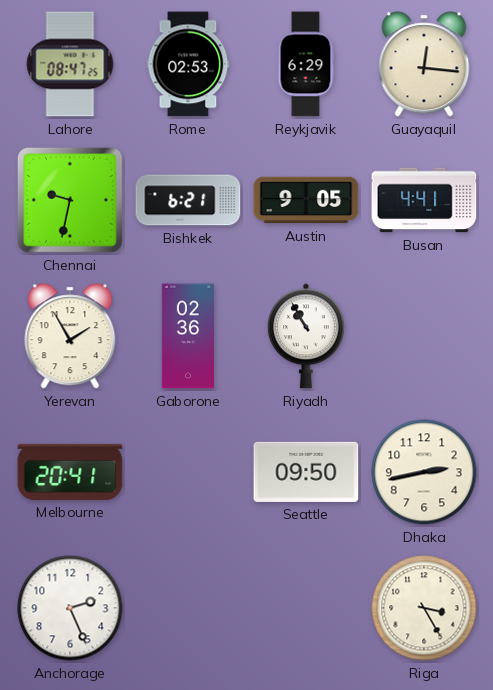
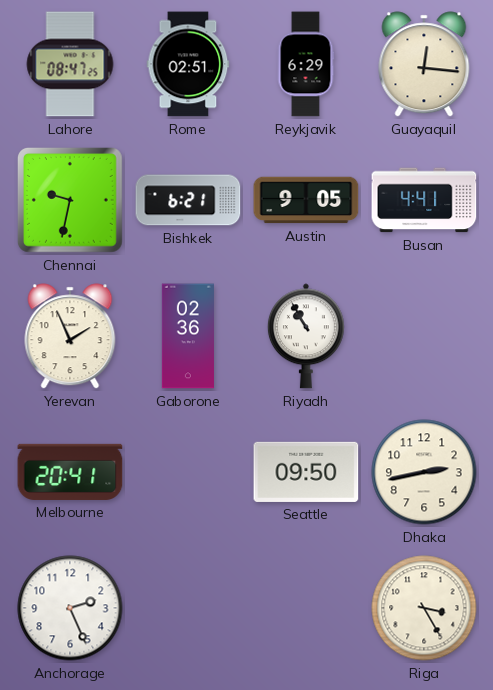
Rome: 02:53 -> 02:51 (188, 64)
Yerevan: 1:55 -> 1:56 (70, 336)
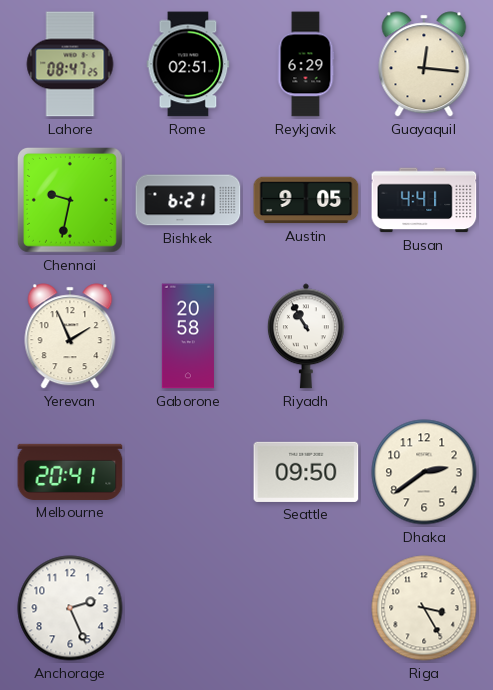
Gaborone: 02:36 -> 20:58 (188, 336)
Dhaka: 2:43 -> 2:39 (424, 472)
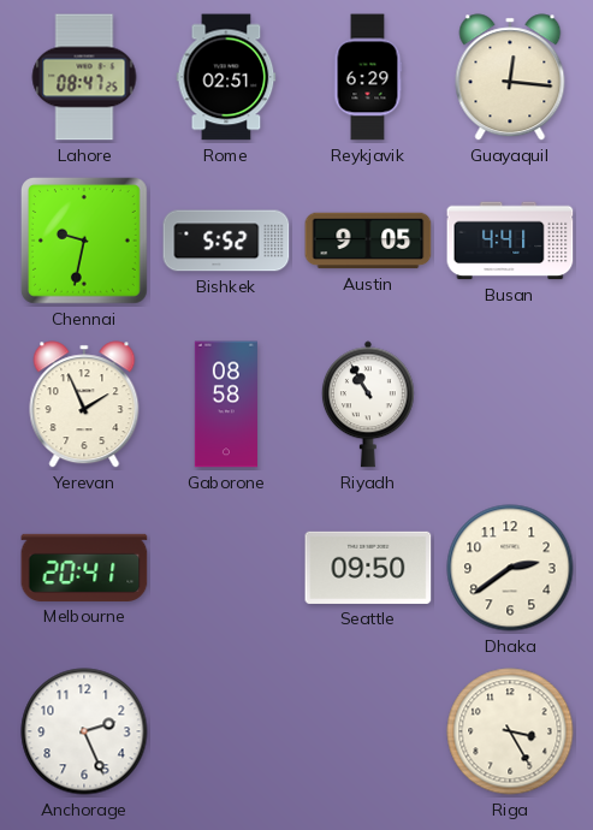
Bishkek: 6:21 -> 5:52 (226, 241)
Gaborone: 20:58 -> 08:58 (226, 404)
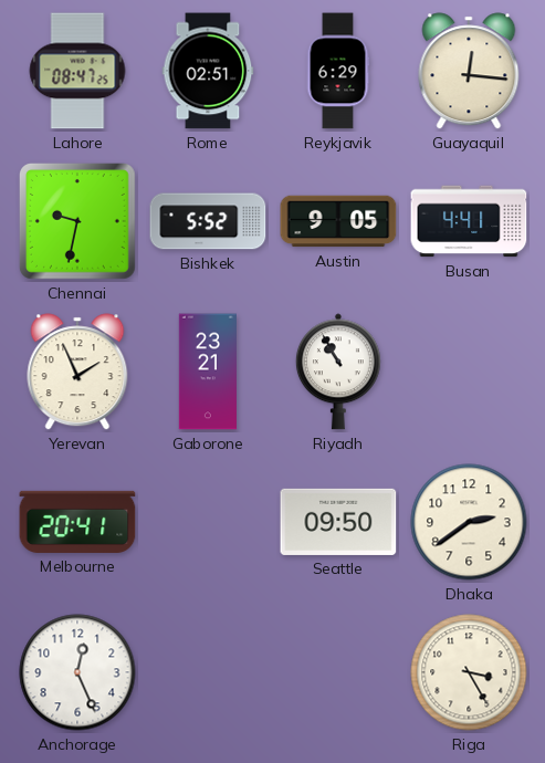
Gaborone: 08:58 -> 23:21 (208, 372)
Anchorage: 2:26 -> 12:26 (77, 672)
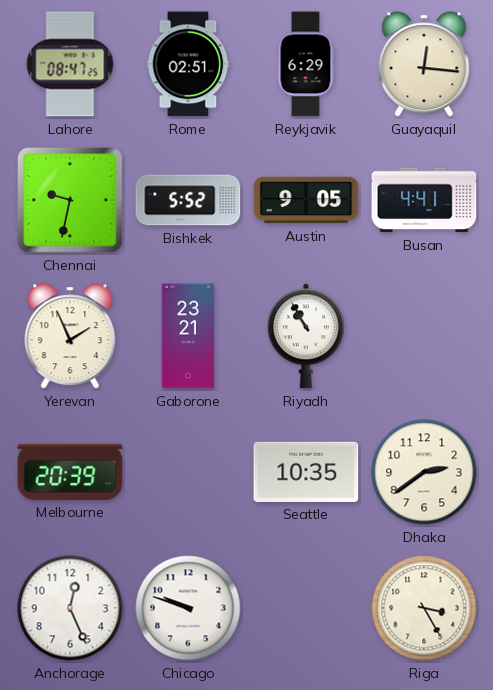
Melbourne: 20:41 -> 20:39 (70, 472)
Seattle: 09:50 -> 10:35 (306, 472)
Chicago: none -> 9:48 (188, 608)
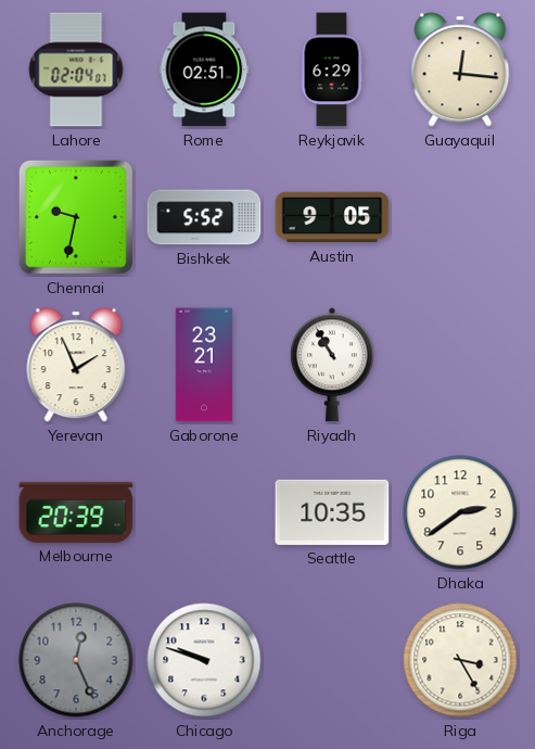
Lahore: 08:47 -> 02:04 (76, 69)
Busan: 4:41 -> none (424, 200)
Anchorage dial: white -> grey (76, 660)
